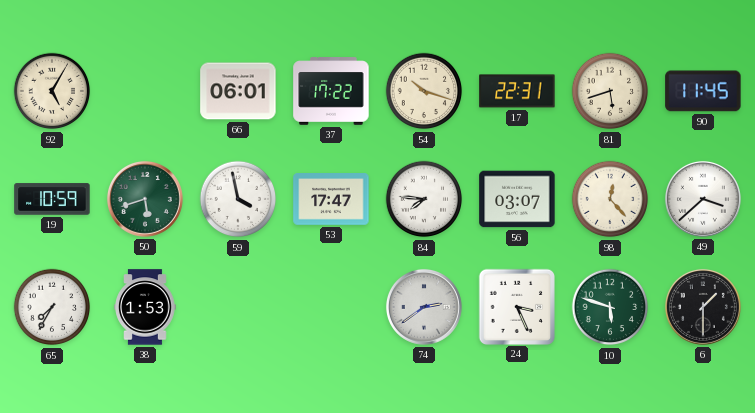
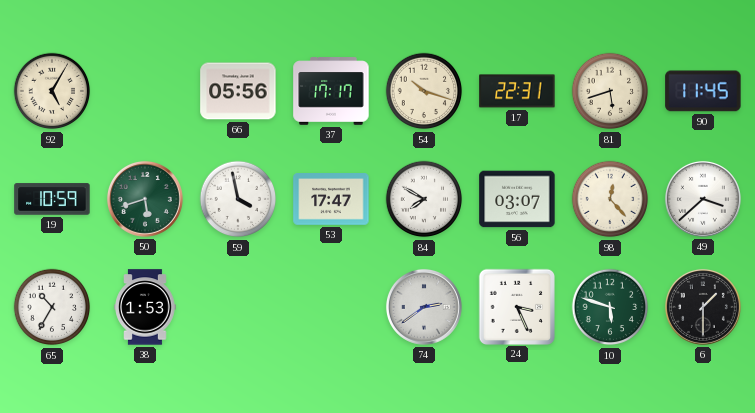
66: 06:01 -> 05:56 (238, 91)
37: 17:22 -> 17:17 (331, 91)
84: 7:46 -> 7:50 (424, 199)
65: 7:35 -> 10:35 (52, 307)
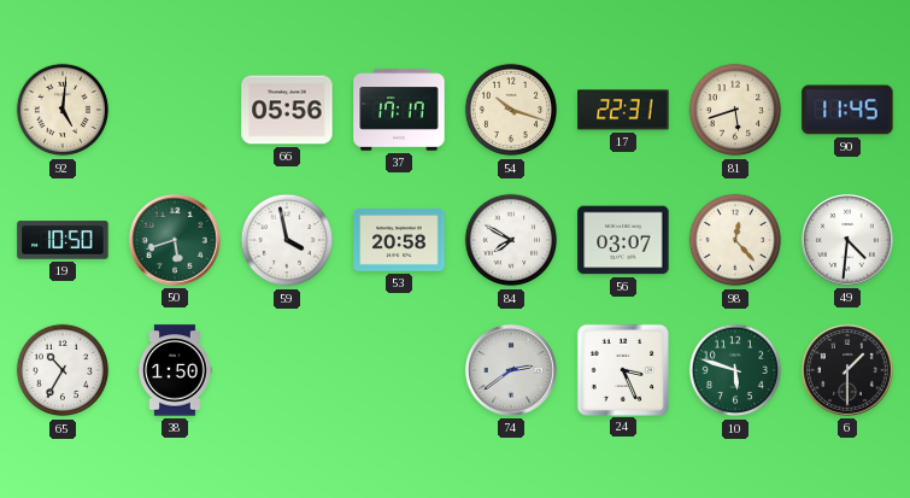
92: 5:05 -> 5:01 (63, 110)
19: 10:59 -> 10:50 (63, 240)
53: 17:47 -> 20:58 (399, 240)
49: 3:38 -> 4:31 (847, 240)
38: 1:53 -> 1:50 (175, 370)
